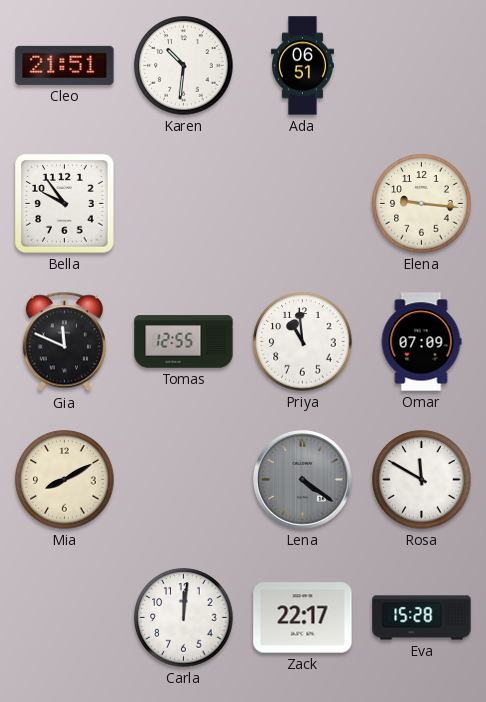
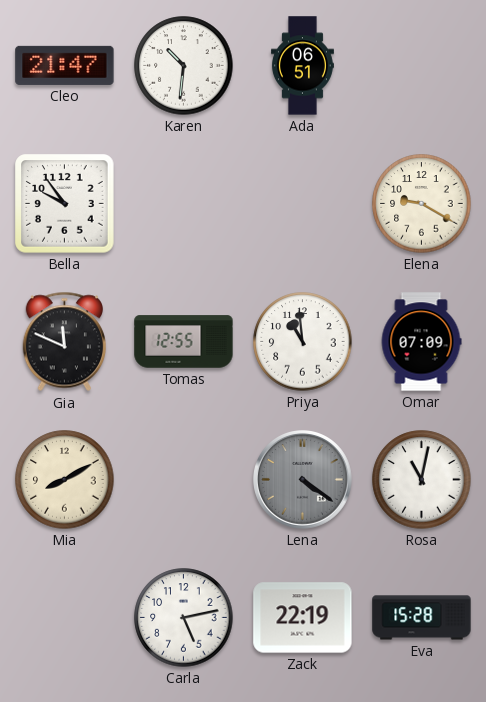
Cleo: 21:51 -> 21:47 (65, 65)
Elena: 9:16 -> 9:20 (422, 204)
Rosa: 11:50 -> 11:02 (422, 480)
Carla: 12:01 -> 5:13 (184, 618)
Zack: 22:17 -> 22:19 (303, 618)
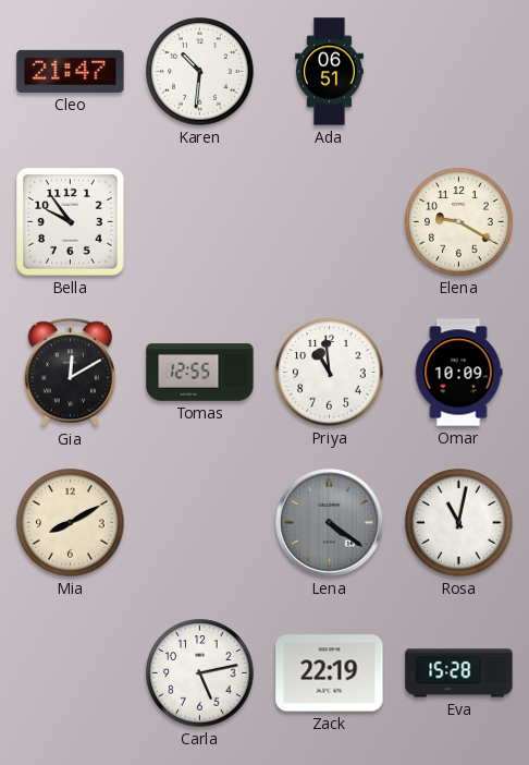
Gia: 11:49 -> 12:10 (70, 373)
Omar: 07:09 -> 10:09 (458, 373)
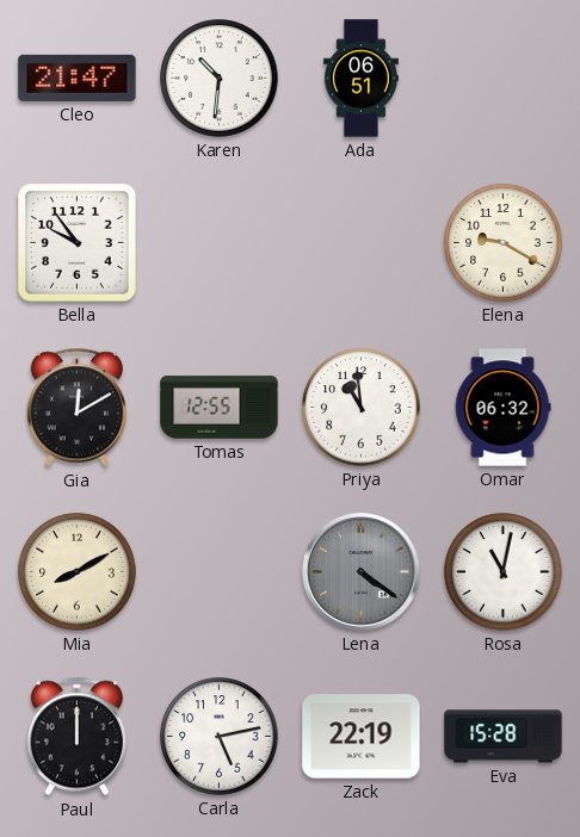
Omar: 10:09 -> 06:32 (502, 408)
Paul: none -> 12:00 (76, 737)
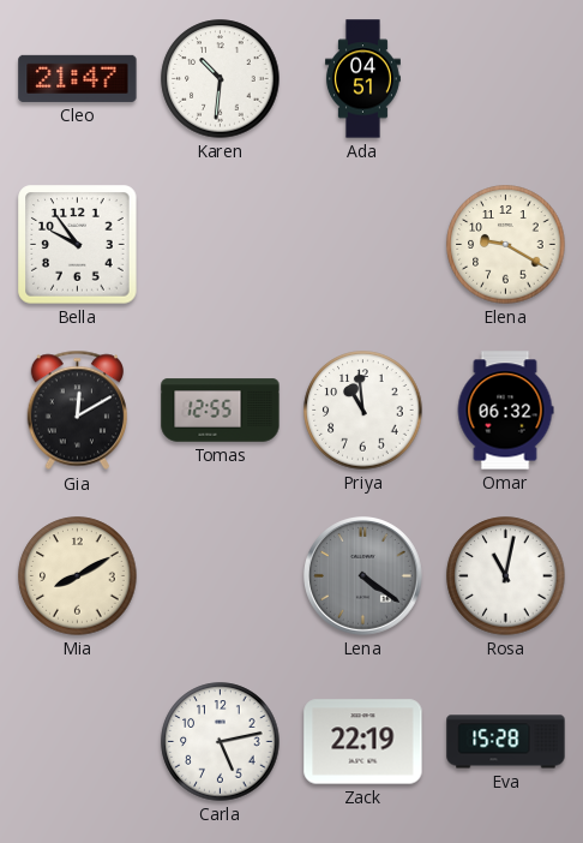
Ada: 06:51 -> 04:51 (362, 79)
Paul: 12:00 -> none (76, 737)
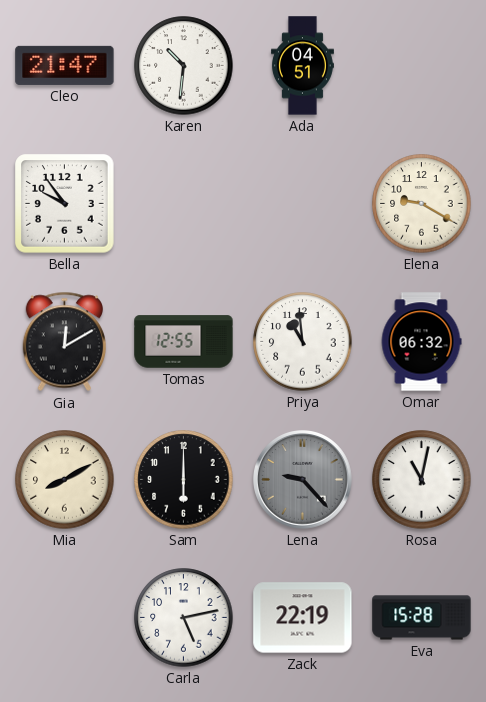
Sam: none -> 6:00 (184, 480)
Lena: 4:21 -> 9:23 (303, 480)
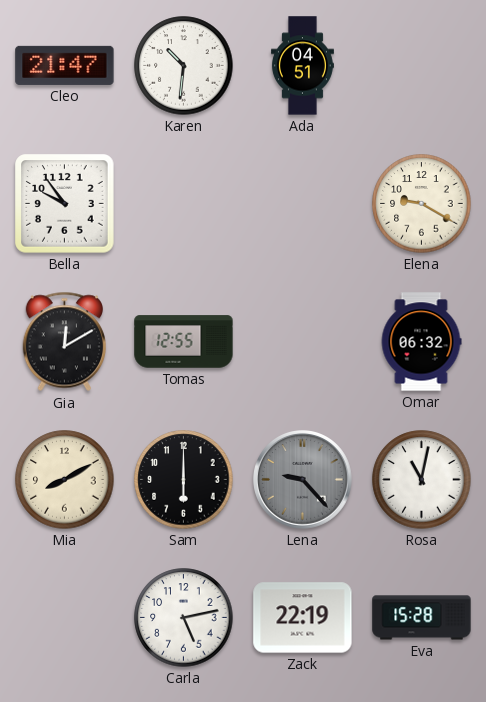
Priya: 10:59 -> none (303, 342)
